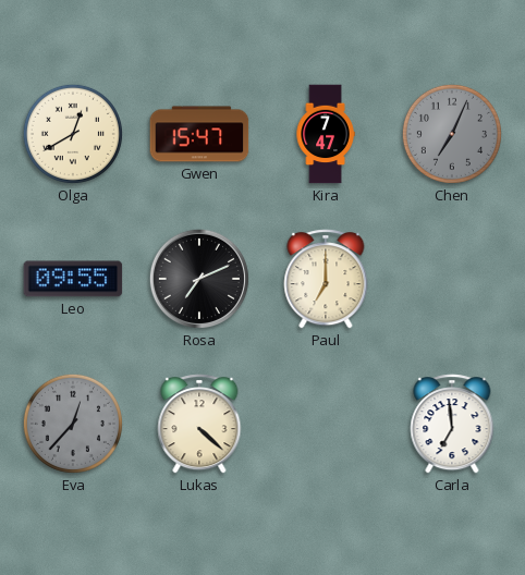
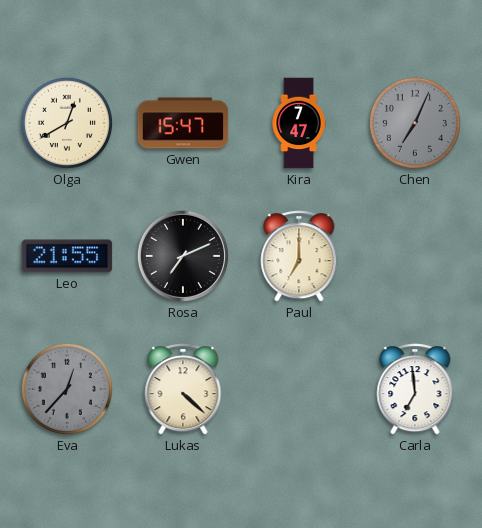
Leo: 09:55 -> 21:55 (67, 256)
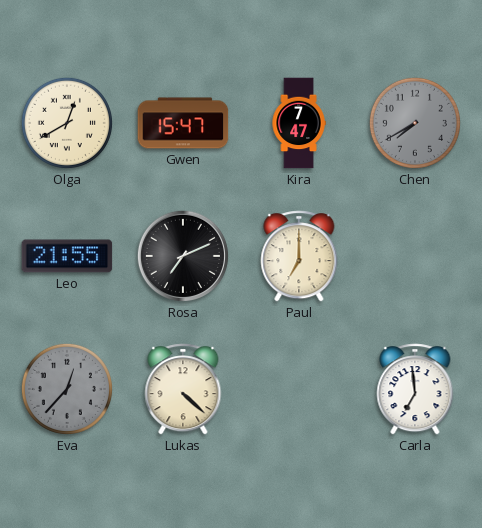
Chen: 7:04 -> 7:40 (415, 123)
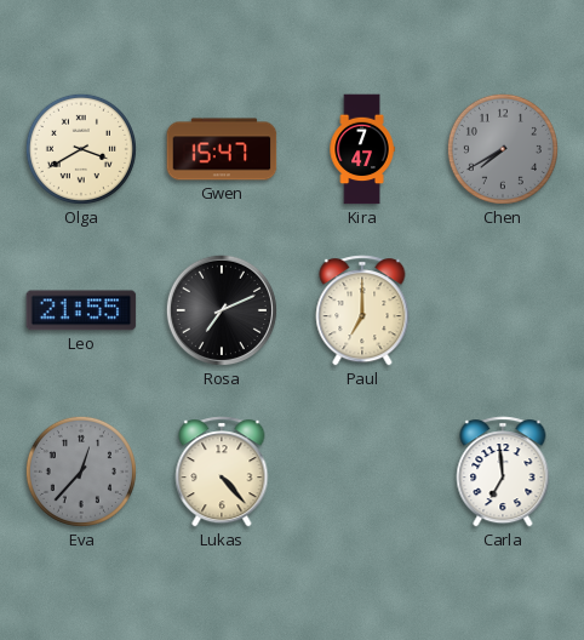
Olga: 12:40 -> 3:40 (81, 149)
Lukas: 4:22 -> 4:23 (222, 472)
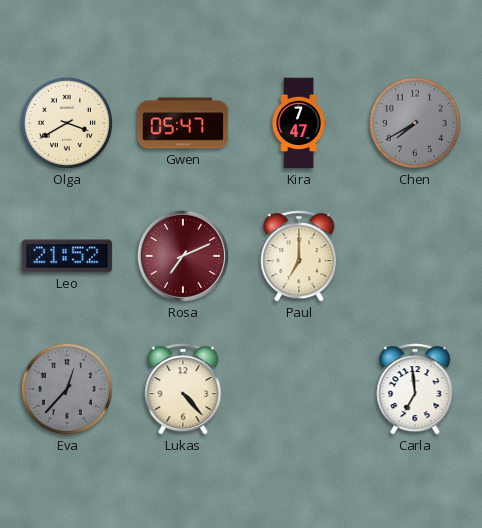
Gwen: 15:47 -> 05:47 (183, 123)
Leo: 21:55 -> 21:52 (67, 256)
Rosa dial: black -> burgundy (183, 256)
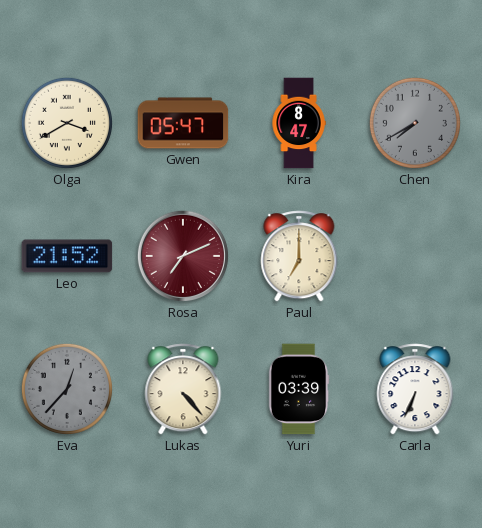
Kira: 7:47 -> 8:47 (299, 123)
Yuri: none -> 03:39 (299, 389)
Carla: 6:59 -> 6:34 (415, 389)
